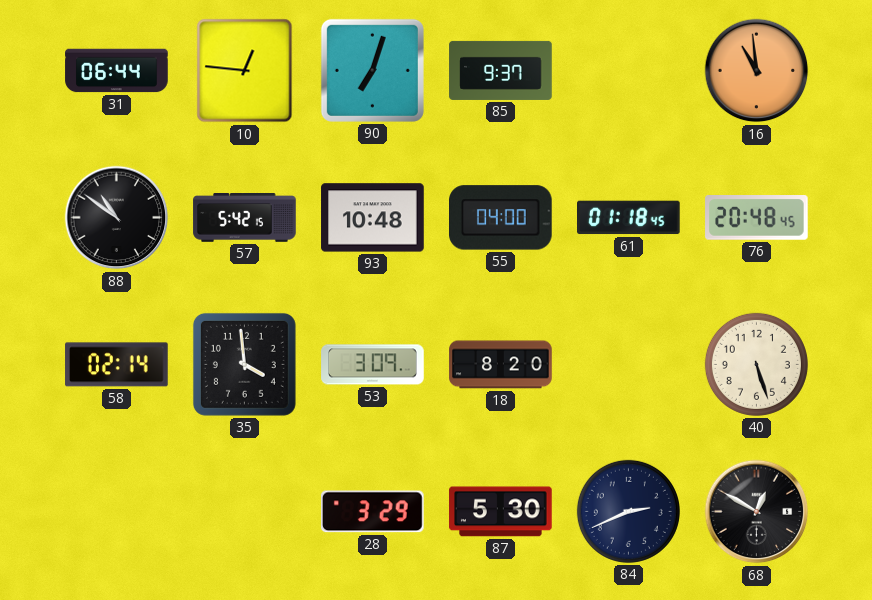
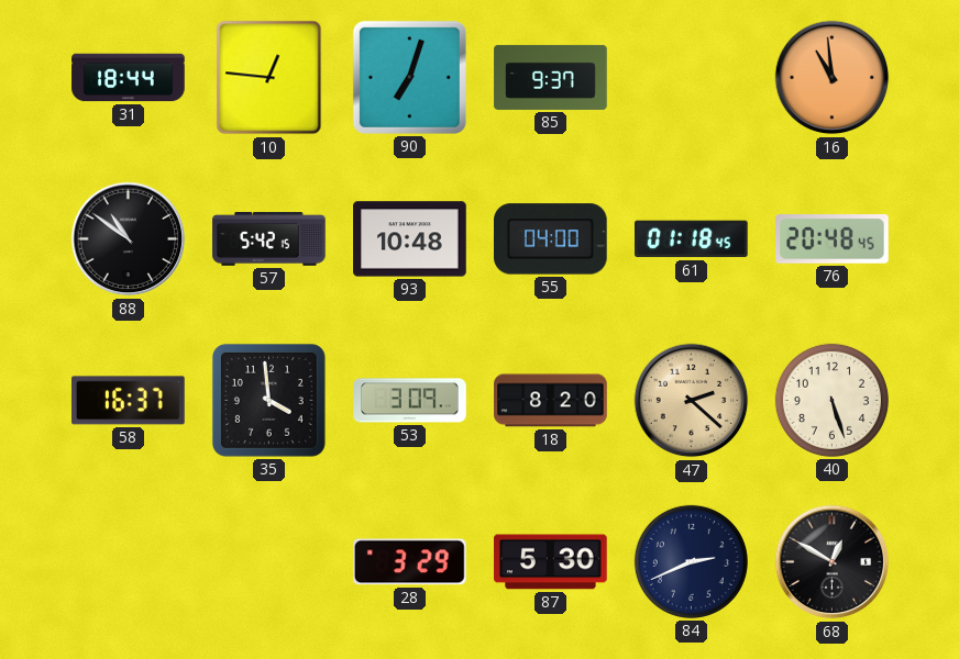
31: 06:44 -> 18:44 (129, 78)
58: 02:14 -> 16:37 (129, 401)
47: none -> 2:22 (692, 401)
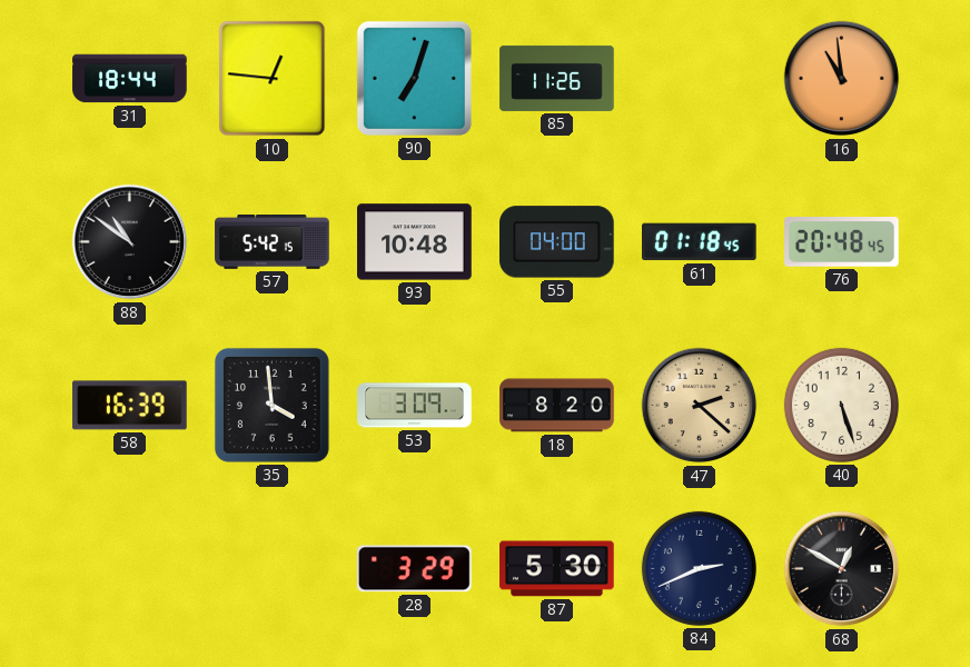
85: 9:37 -> 11:26 (557, 78)
58: 16:37 -> 16:39 (130, 406)
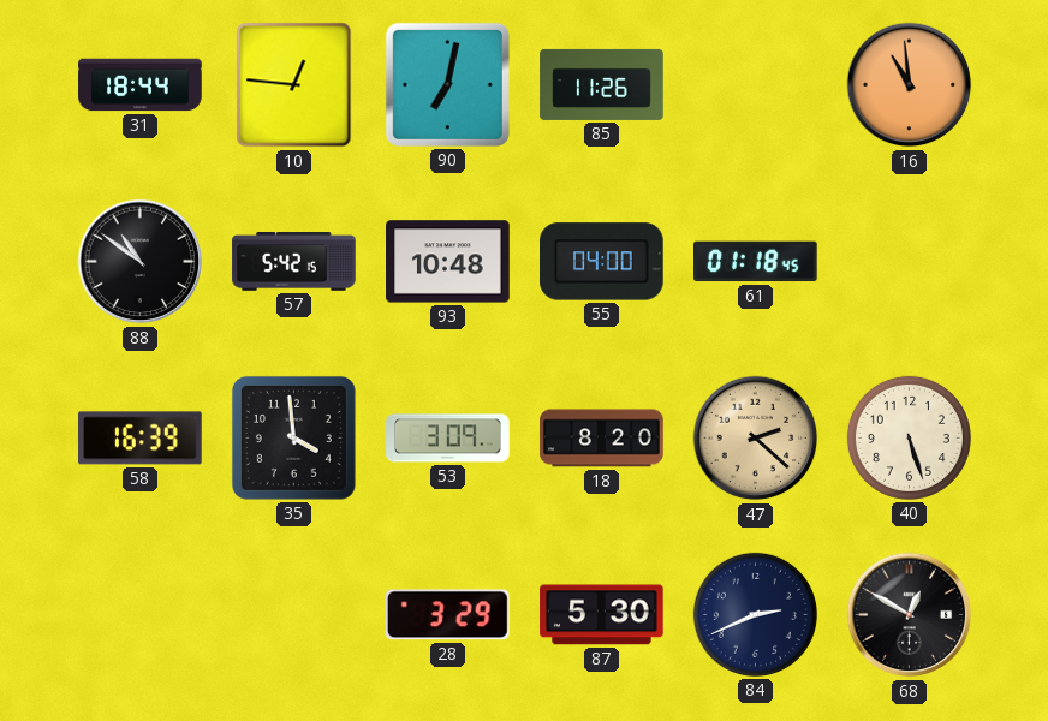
90: 7:03 -> 7:02 (447, 84)
76: 20:48 -> none (842, 242)
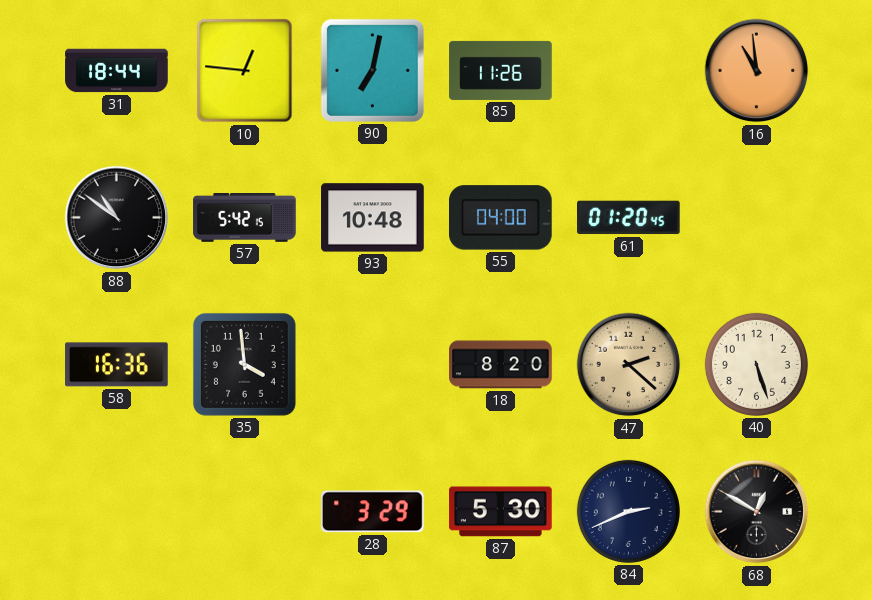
61: 01:18 -> 01:20 (629, 218)
58: 16:39 -> 16:36 (117, 365)
53: 3:09 -> none (448, 439)
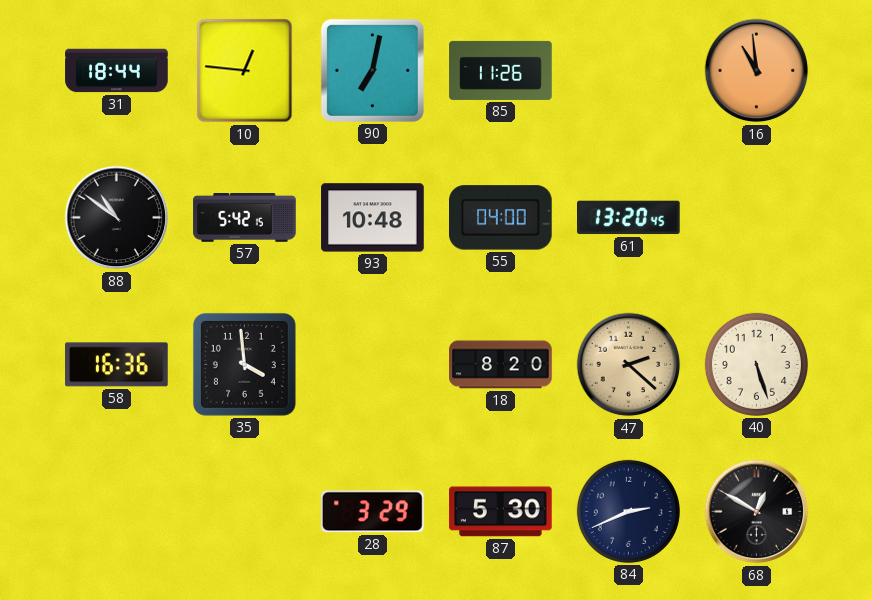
61: 01:20 -> 13:20 (629, 218)
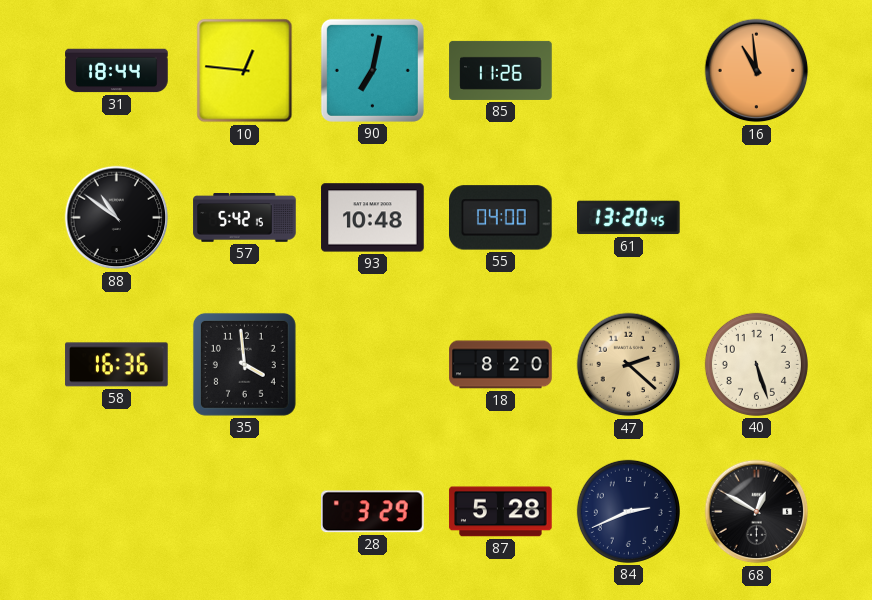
87: 5:30 -> 5:28 (501, 512)
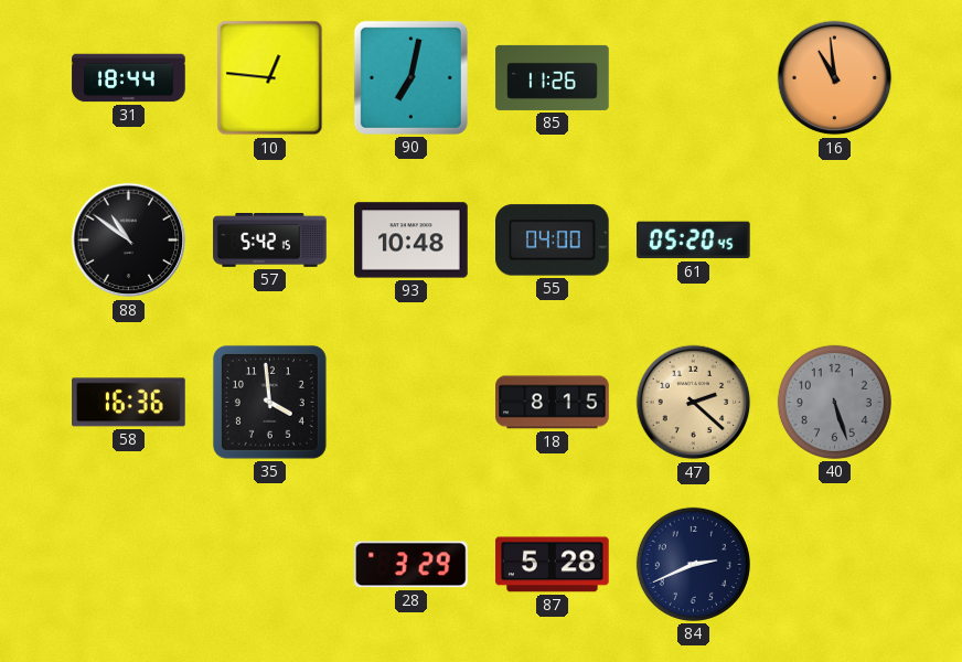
61: 13:20 -> 05:20 (694, 241)
18: 8:20 -> 8:15 (553, 403)
40 dial: cream -> grey (834, 402)
68: 12:50 -> none (757, 512)
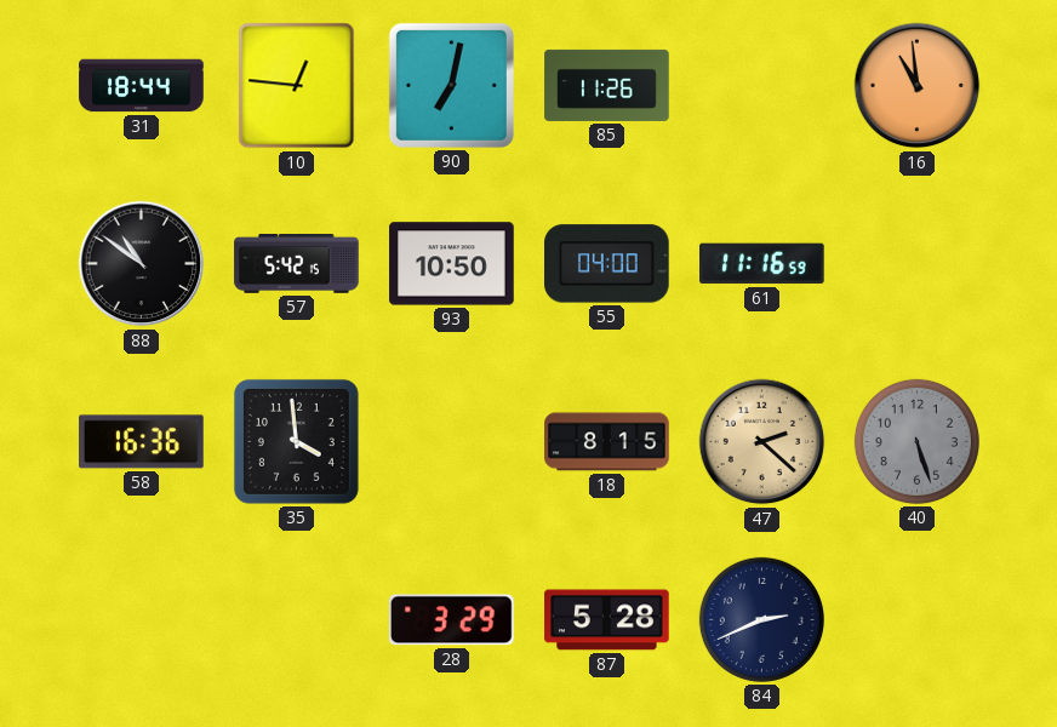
93: 10:48 -> 10:50 (452, 264)
61: 05:20 -> 11:16 (762, 264)
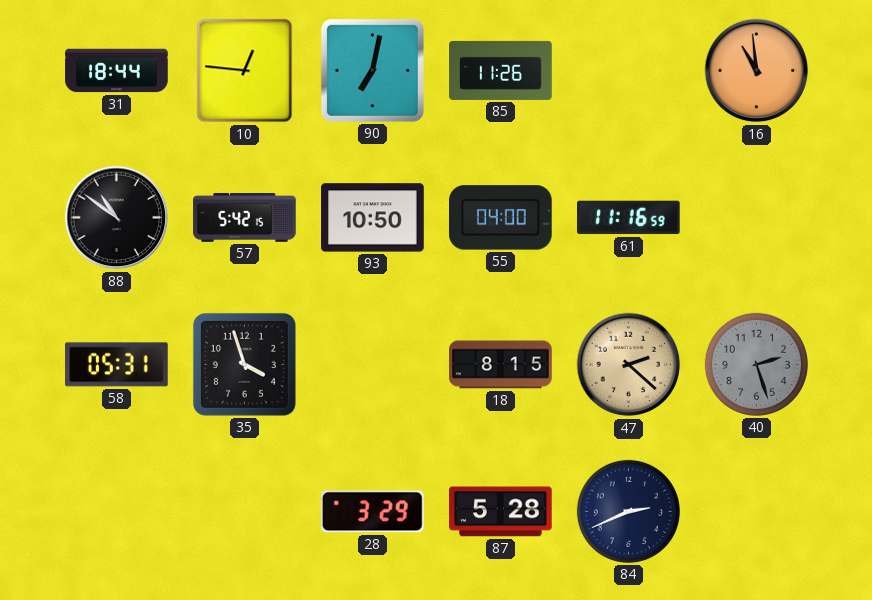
58: 16:36 -> 05:31 (117, 365)
35: 3:59 -> 3:57 (244, 364)
40: 5:27 -> 2:27 (756, 364)
